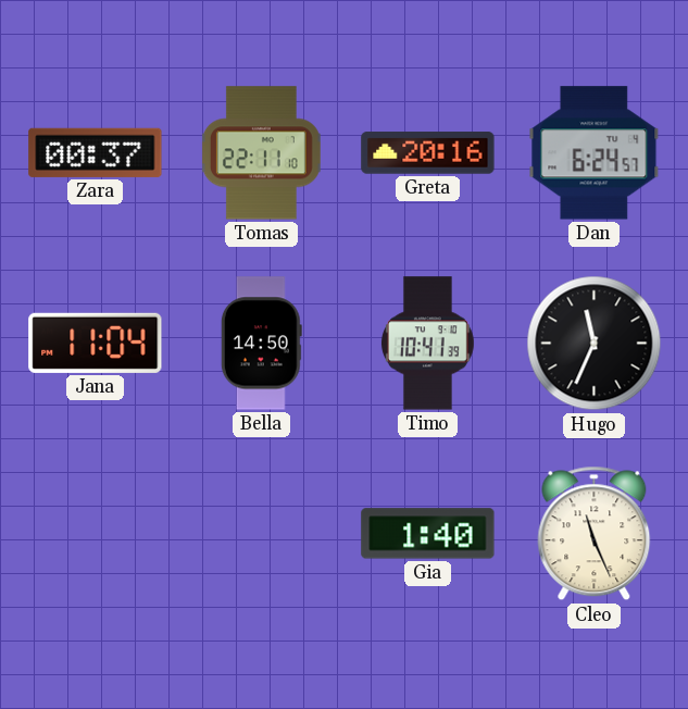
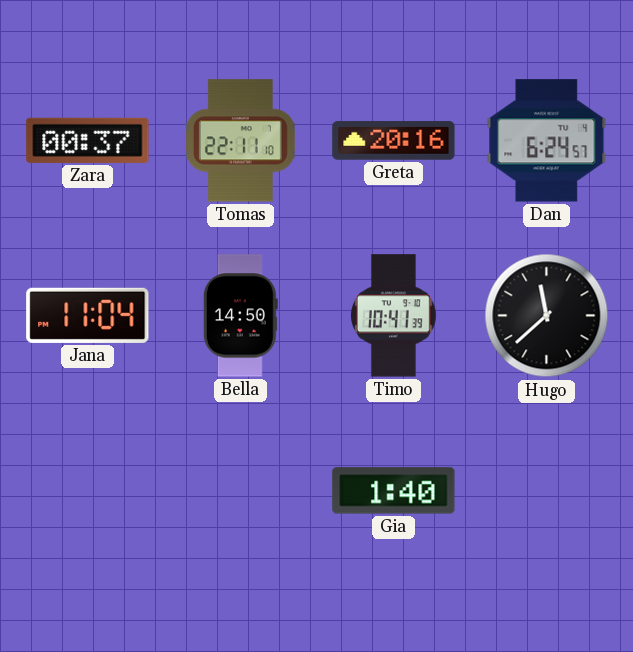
Hugo: 11:34 -> 11:38 (547, 316)
Cleo: 11:26 -> none (595, 534)
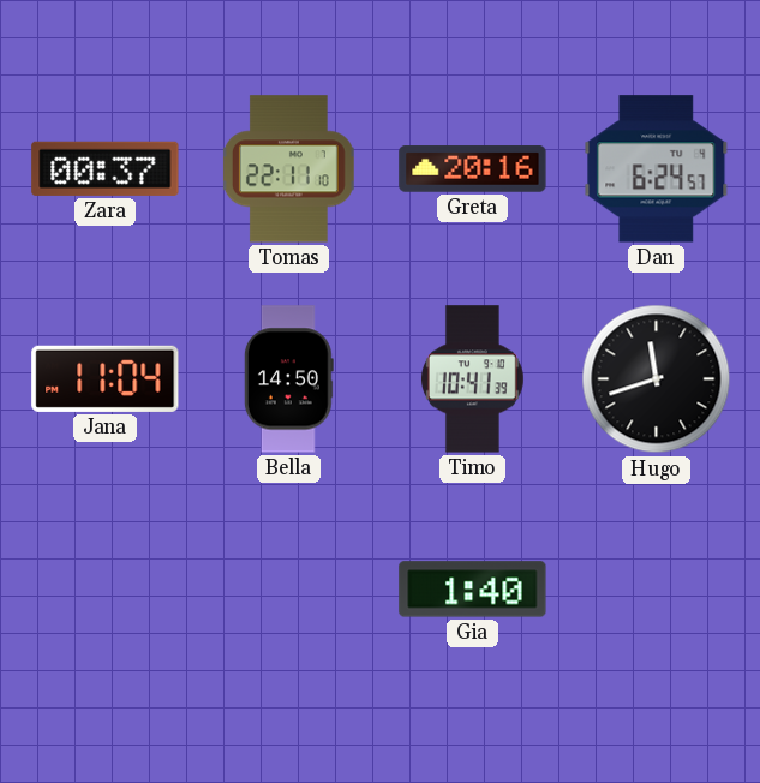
Hugo: 11:38 -> 11:42 (657, 379)
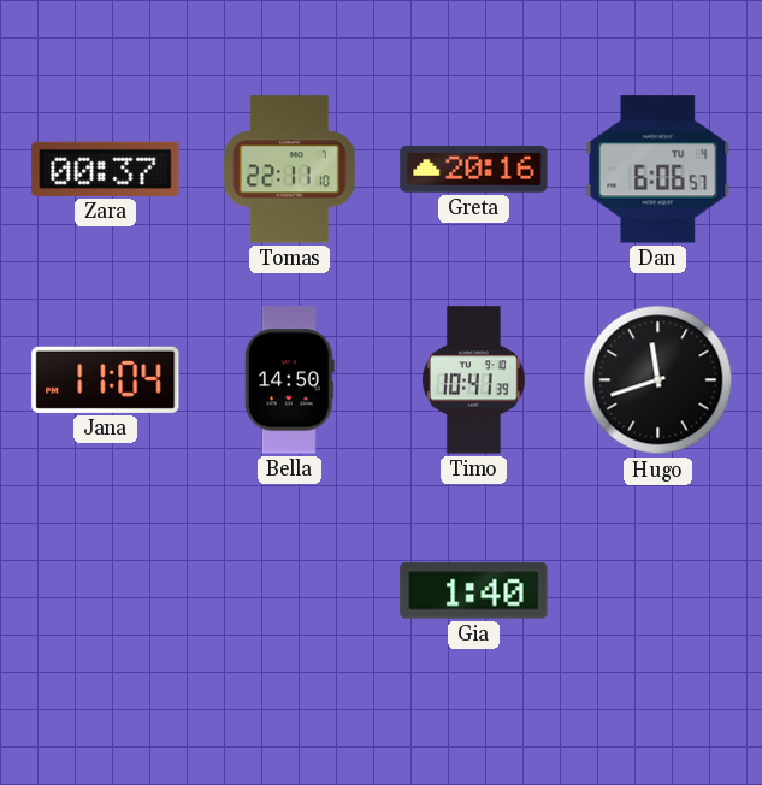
Dan: 6:24 -> 6:06 (658, 170)
